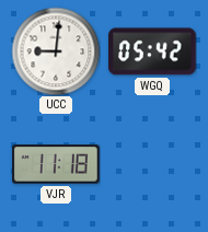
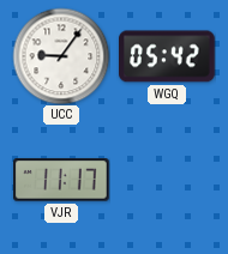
UCC: 9:01 -> 9:06 (61, 56)
VJR: 11:18 -> 11:17 (62, 180)
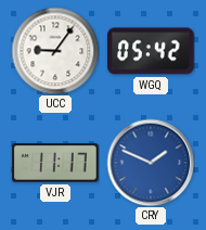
CRY: none -> 1:49 (151, 163)
